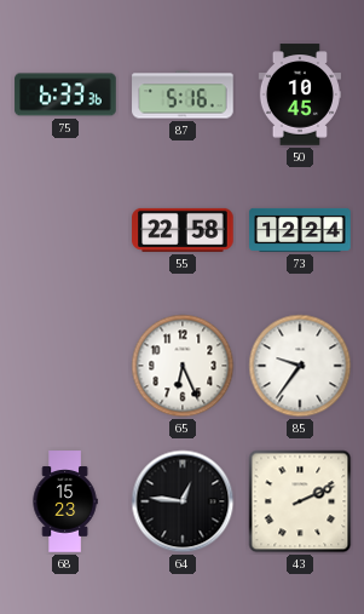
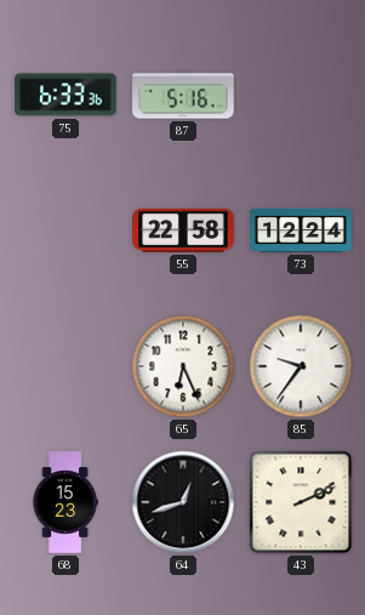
50: 10:45 -> none (299, 94)
64: 12:46 -> 12:42 (183, 502)
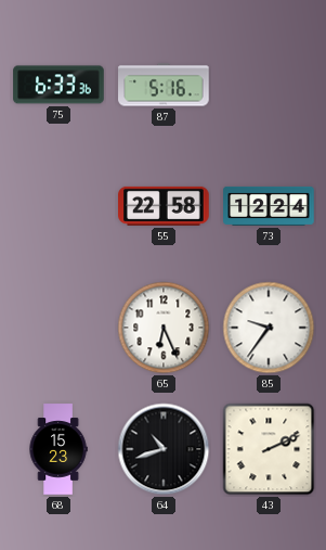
64: 12:42 -> 10:42 (164, 449)
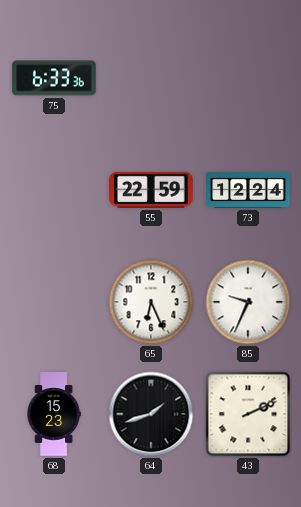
87: 5:16 -> none (164, 85)
55: 22:58 -> 22:59 (151, 190)
85: 9:36 -> 9:34 (248, 302)
64: 10:42 -> 1:42 (151, 414)
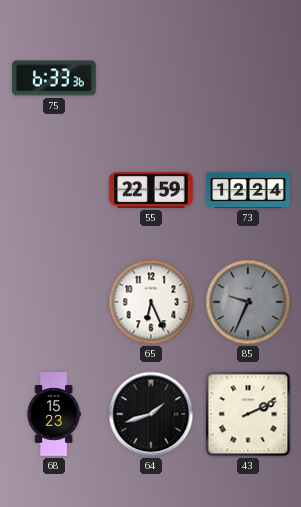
85 dial: white -> grey (248, 302)
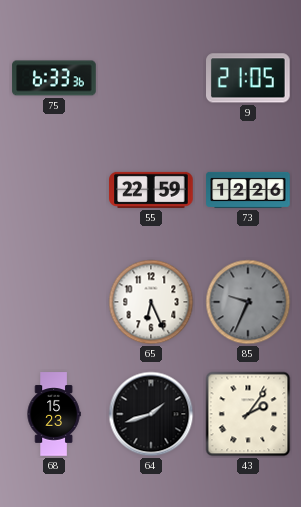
9: none -> 21:05 (249, 78)
73: 12:24 -> 12:26 (248, 190)
43: 2:11 -> 2:06 (248, 414)
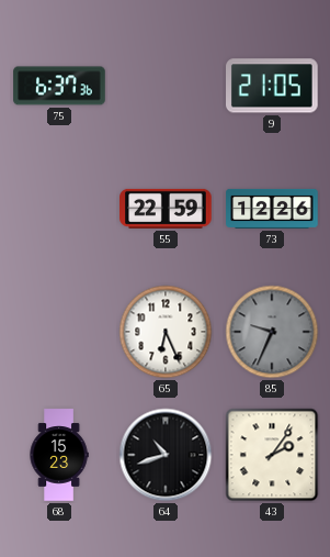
75: 6:33 -> 6:37 (59, 86)
64: 1:42 -> 10:42 (166, 455)
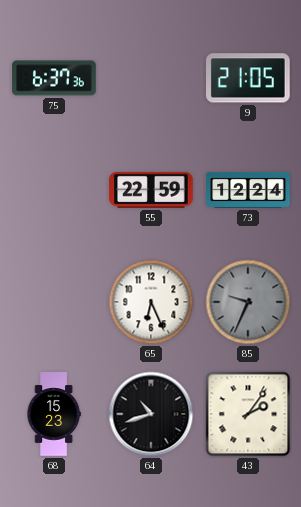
73: 12:26 -> 12:24 (248, 190)
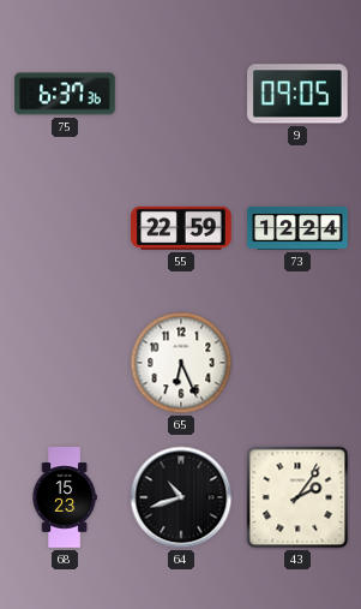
9: 21:05 -> 09:05 (299, 94)
85: 9:34 -> none (248, 302)
